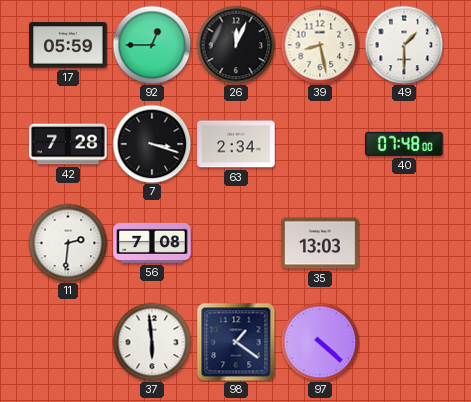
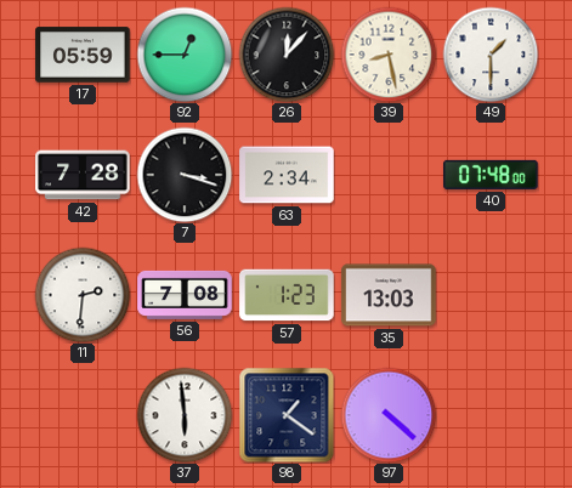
26: 12:04 -> 12:07 (287, 55)
57: none -> 1:23 (287, 295)
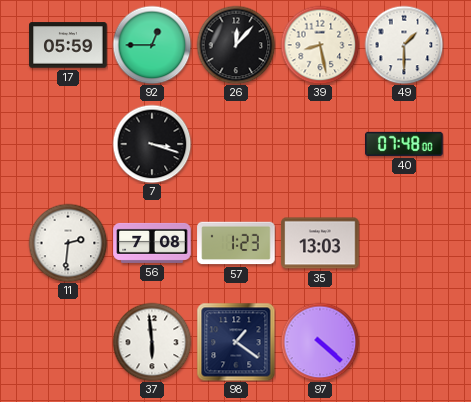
42: 7:28 -> none (83, 175)
63: 2:34 -> none (287, 175)
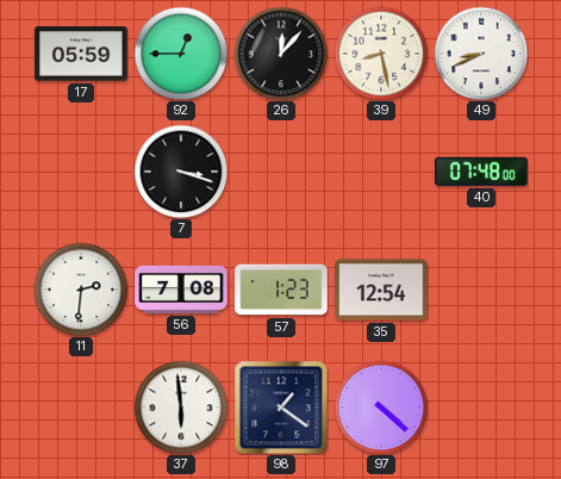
49: 1:30 -> 8:41 (481, 54)
35: 13:03 -> 12:54 (381, 290)
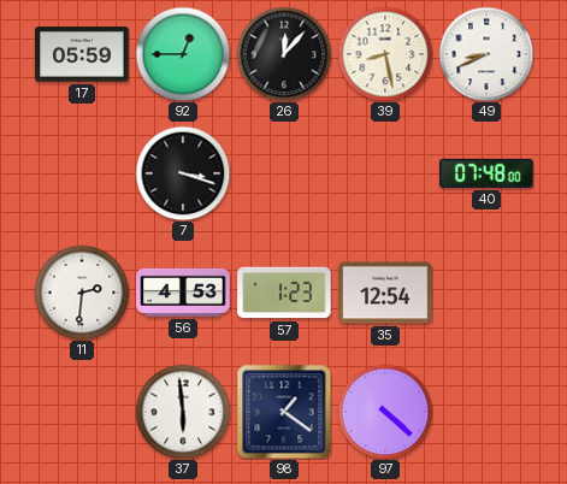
56: 7:08 -> 4:53 (183, 293)
